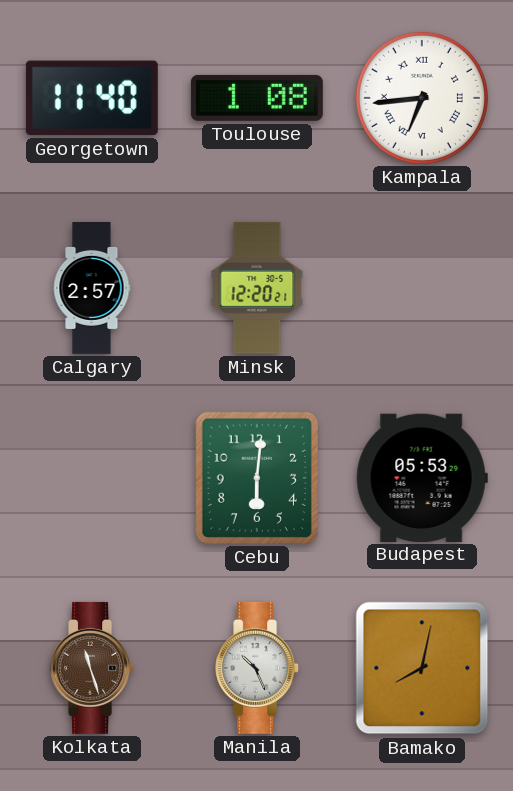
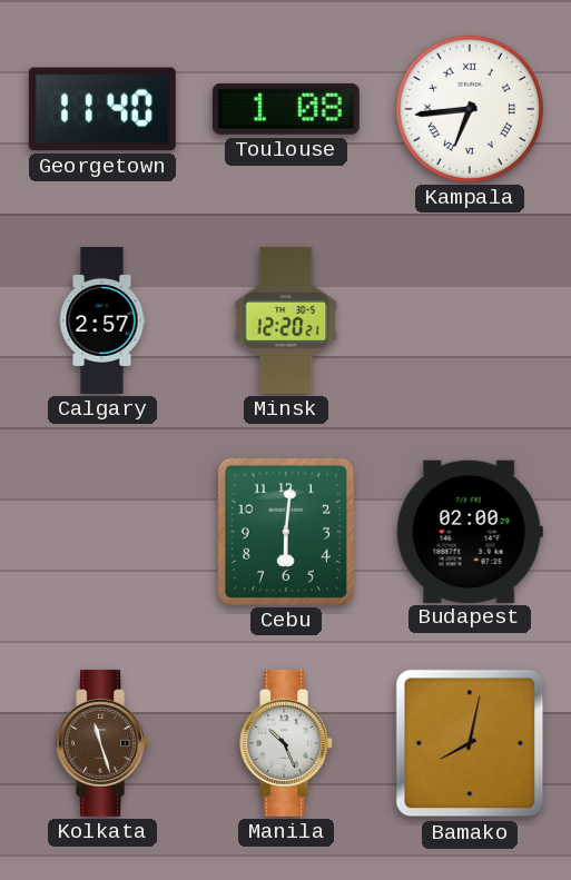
Budapest: 05:53 -> 02:00 (470, 531)
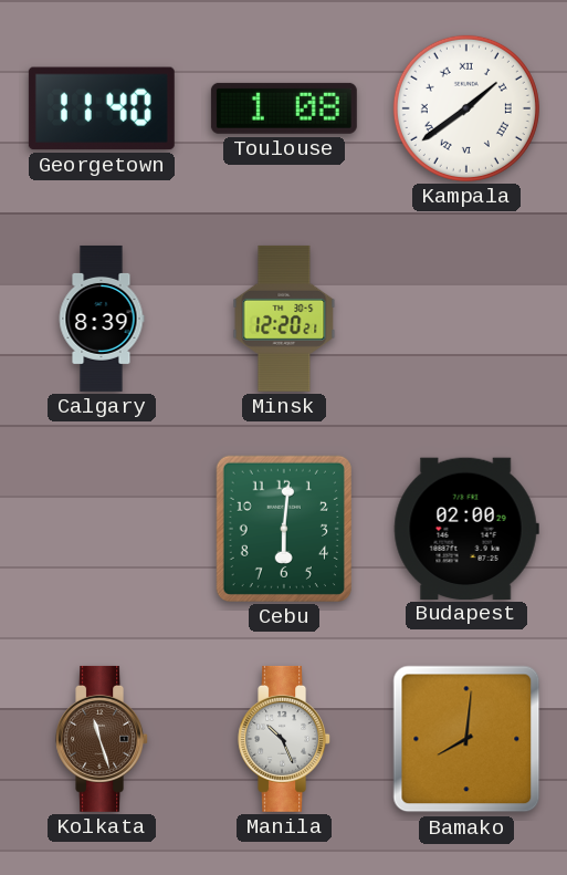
Kampala: 6:44 -> 1:39 (466, 108)
Calgary: 2:57 -> 8:39 (102, 319)
Bamako: 8:02 -> 8:01 (466, 739)
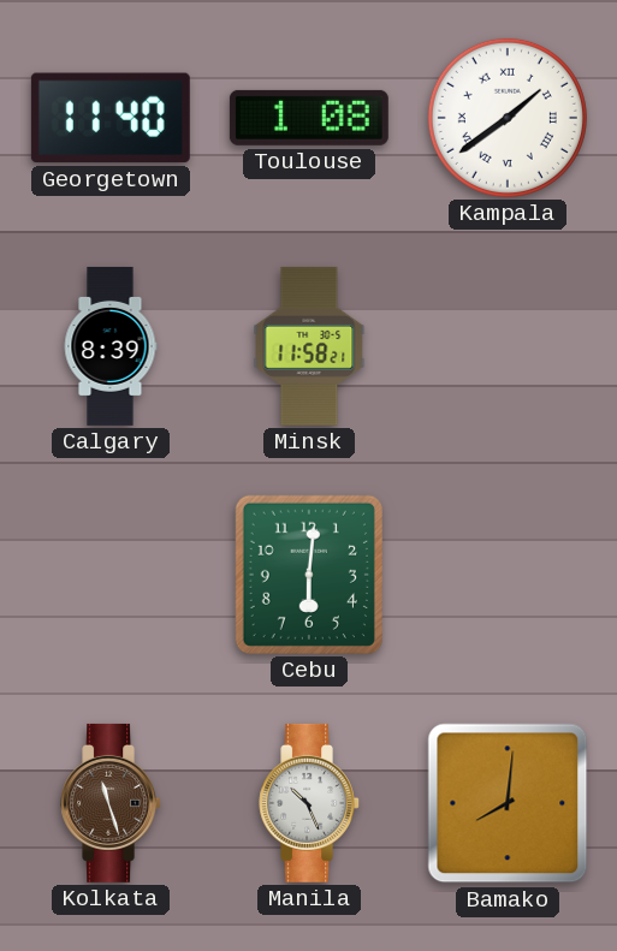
Minsk: 12:20 -> 11:58 (309, 346)
Budapest: 02:00 -> none (466, 528)
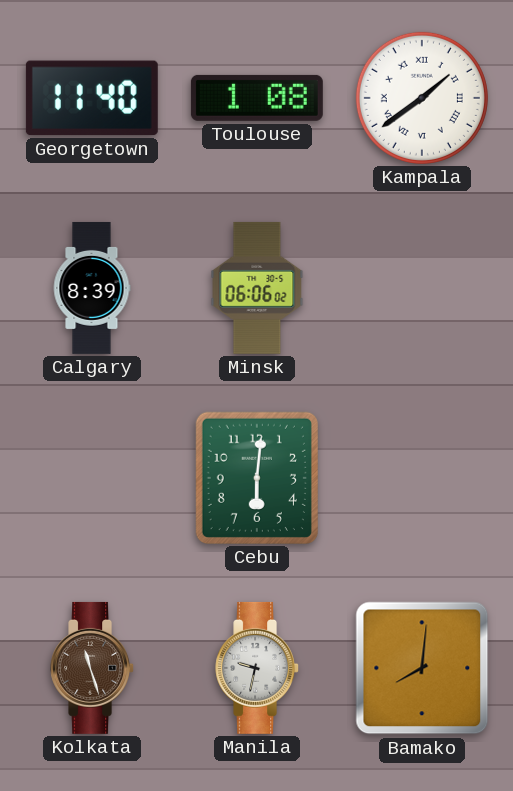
Minsk: 11:58 -> 06:06 (257, 288)
Manila: 10:26 -> 9:32 (258, 668)
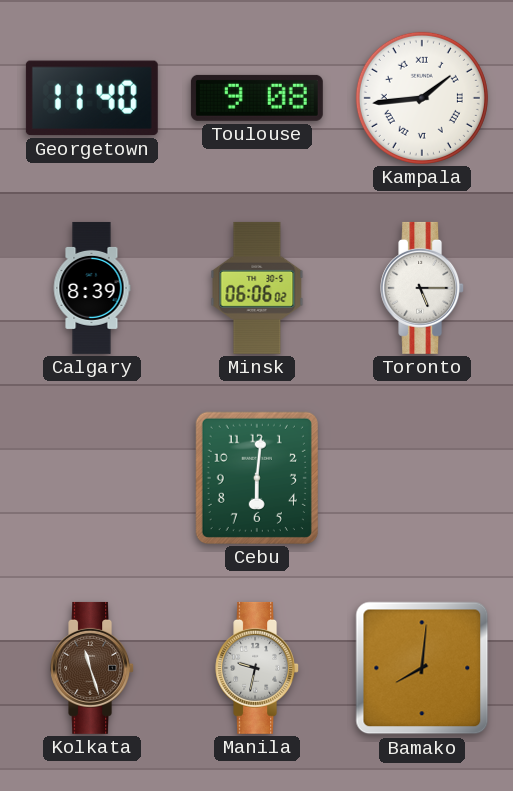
Toulouse: 1:08 -> 9:08 (257, 98)
Kampala: 1:39 -> 1:44 (422, 98)
Toronto: none -> 5:15 (423, 288)
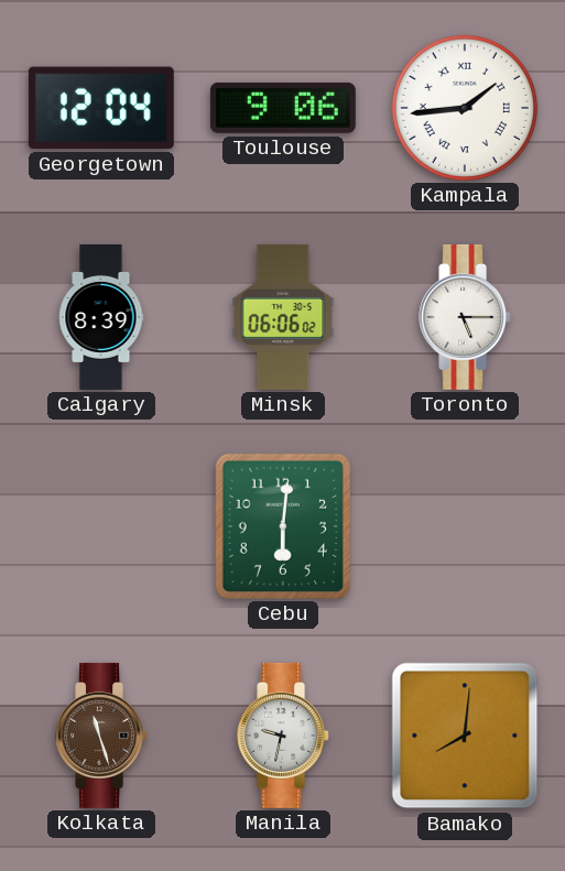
Georgetown: 11:40 -> 12:04 (101, 108)
Toulouse: 9:08 -> 9:06 (283, 108)
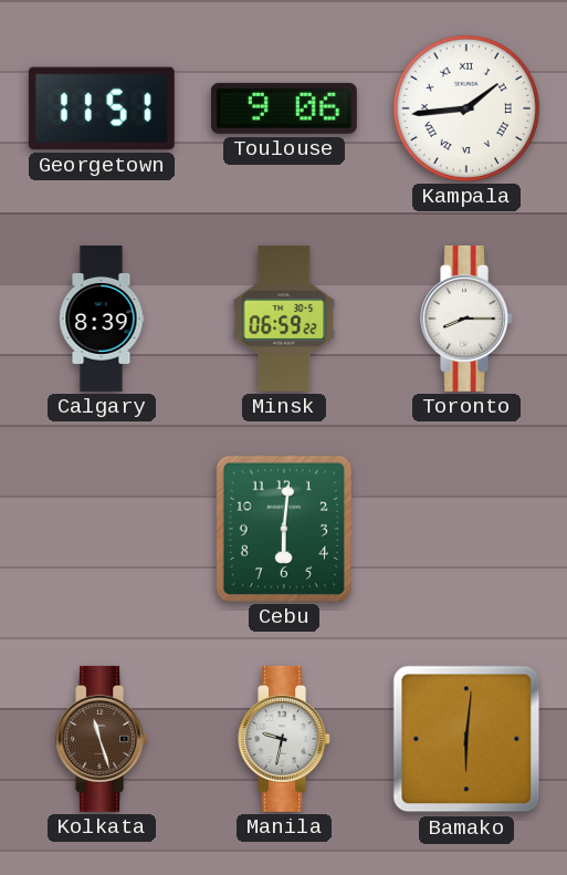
Georgetown: 12:04 -> 11:51 (102, 108)
Minsk: 06:06 -> 06:59 (284, 319)
Toronto: 5:15 -> 8:15 (468, 319)
Bamako: 8:01 -> 6:01 (466, 739)
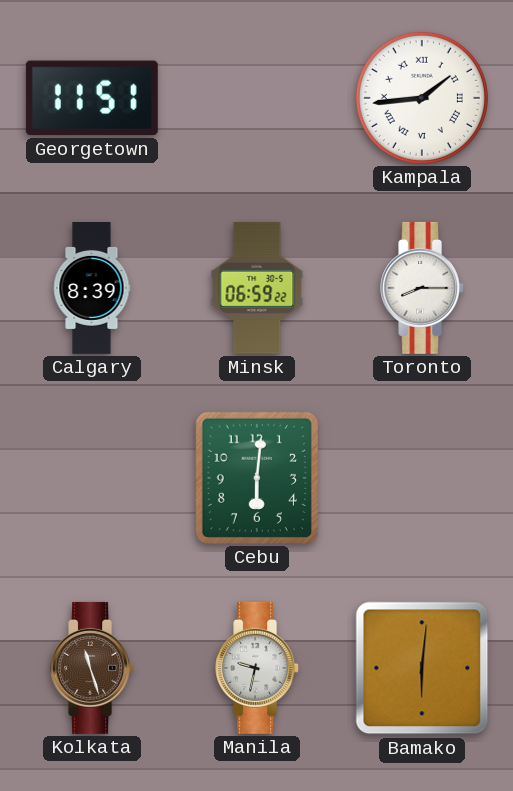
Toulouse: 9:06 -> none (284, 108)
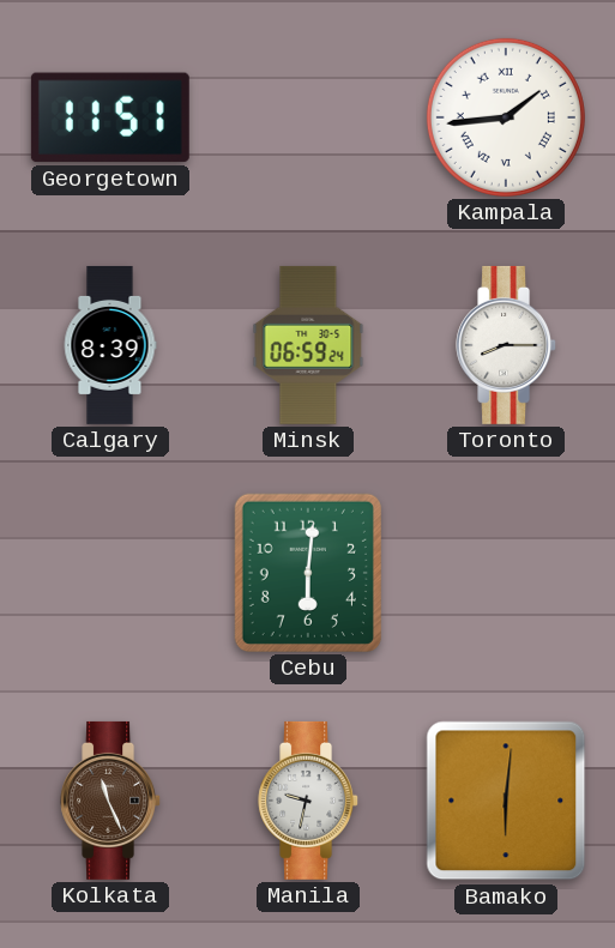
Minsk: 06:59:22 -> 06:59:24 (308, 345)
Kolkata: 11:27 -> 11:26 (111, 801)
